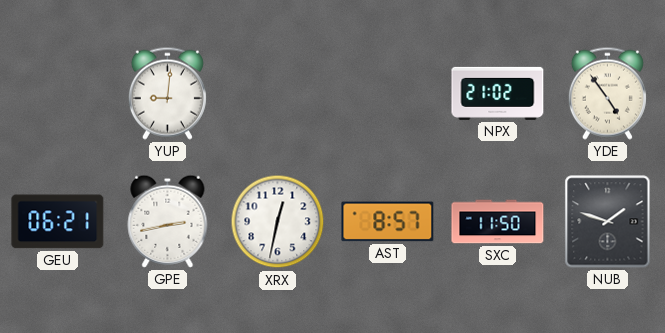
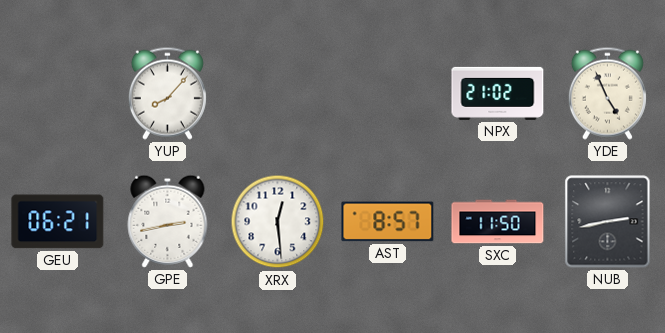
YUP: 9:01 -> 8:07 (167, 93)
YDE: 4:54 -> 4:56 (607, 93)
XRX: 12:32 -> 12:29 (278, 222)
NUB: 1:48 -> 2:43 (608, 222)
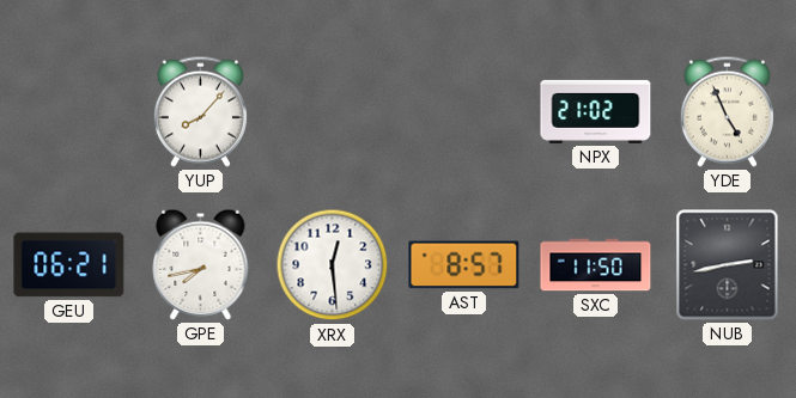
GPE: 2:43 -> 7:43 (201, 264)
